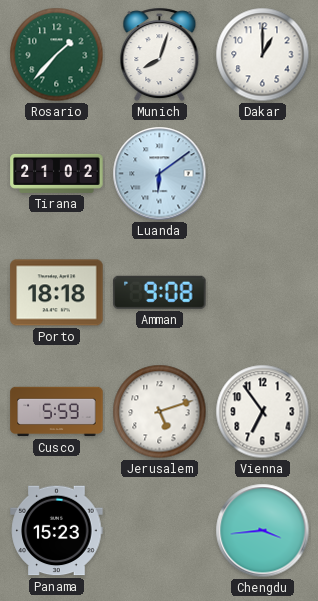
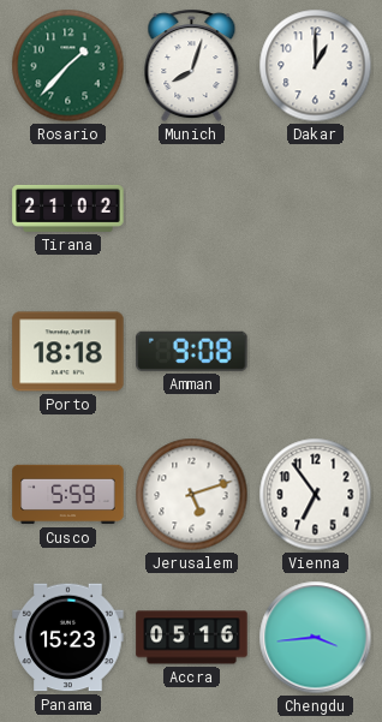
Luanda: 6:09 -> none (160, 174)
Accra: none -> 05:16 (192, 638)
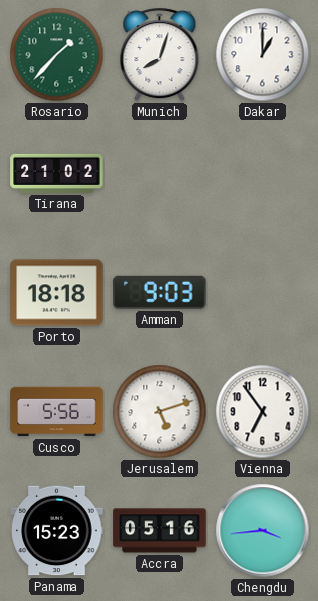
Amman: 9:08 -> 9:03 (160, 292)
Cusco: 5:59 -> 5:56 (57, 412)
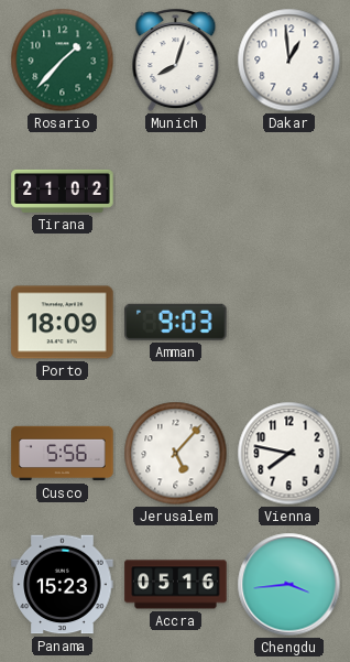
Dakar: 1:00 -> 12:59 (289, 61)
Porto: 18:18 -> 18:09 (63, 323)
Jerusalem: 5:12 -> 5:07 (176, 454)
Vienna: 6:54 -> 7:47 (289, 454)
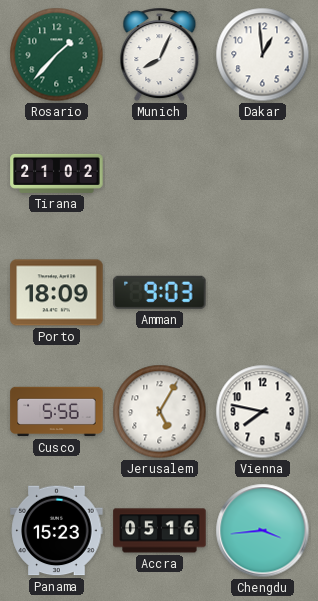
Munich: 8:03 -> 8:04 (160, 55)
Jerusalem: 5:07 -> 5:05 (160, 412)
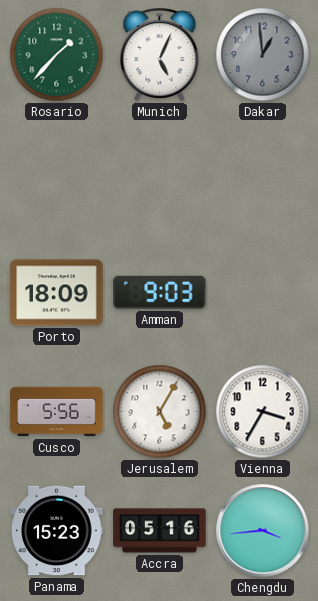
Munich: 8:04 -> 5:04 (160, 55)
Dakar dial: white -> grey (263, 55)
Tirana: 21:02 -> none (57, 173)
Vienna: 7:47 -> 3:35 (263, 412)
